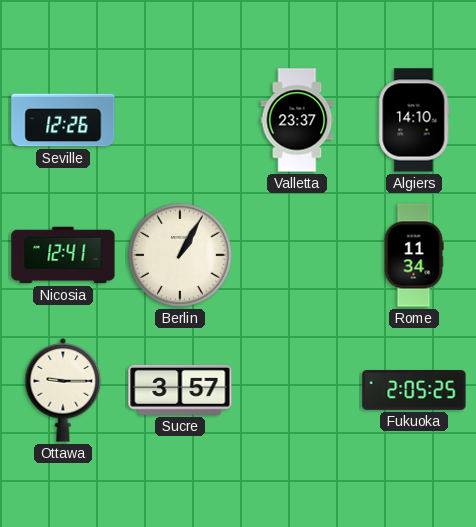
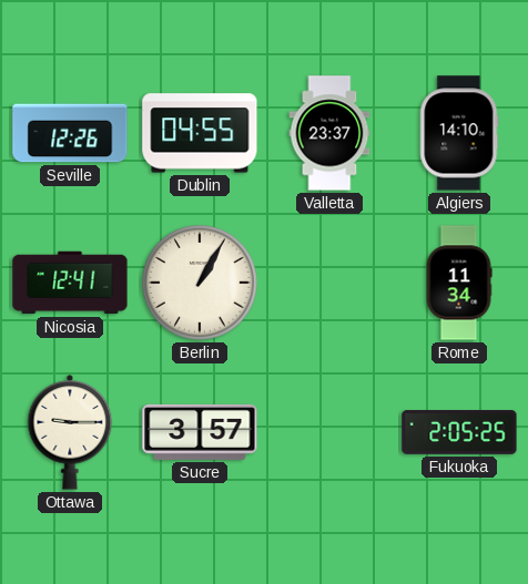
Dublin: none -> 04:55 (200, 133)
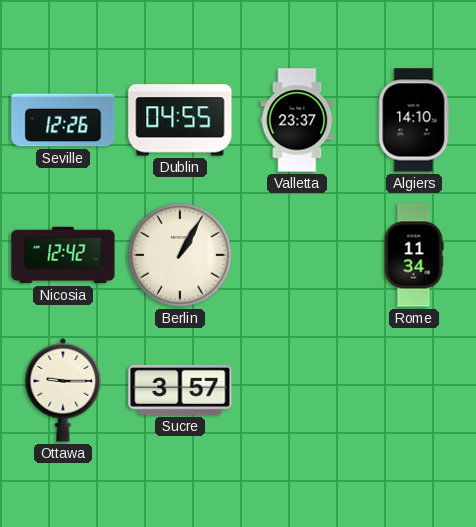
Nicosia: 12:41 -> 12:42 (63, 255)
Fukuoka: 2:05 -> none (459, 432)
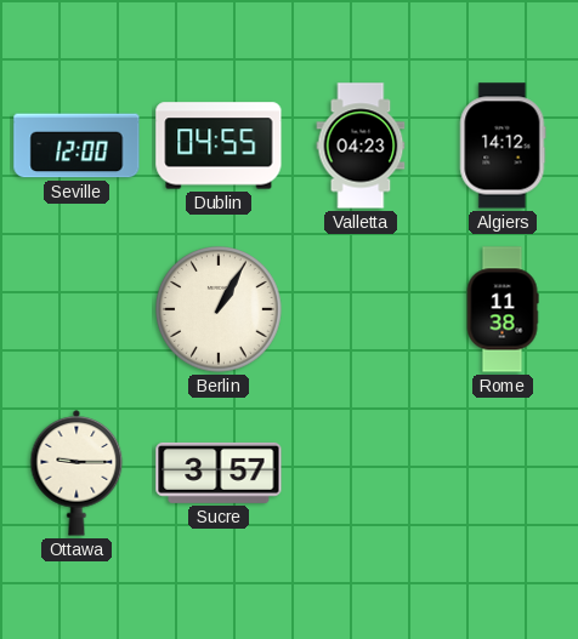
Seville: 12:26 -> 12:00 (76, 146)
Valletta: 23:37 -> 04:23 (361, 146)
Algiers: 14:10 -> 14:12 (503, 146)
Nicosia: 12:42 -> none (63, 255)
Rome: 11:34 -> 11:38 (503, 309)
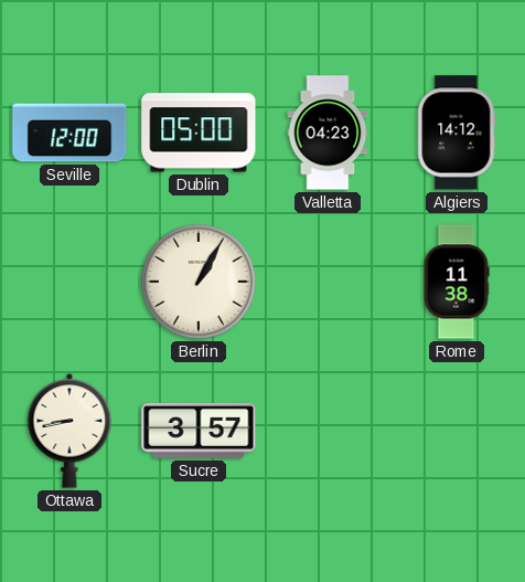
Dublin: 04:55 -> 05:00 (199, 133)
Ottawa: 9:15 -> 8:43 (69, 431)
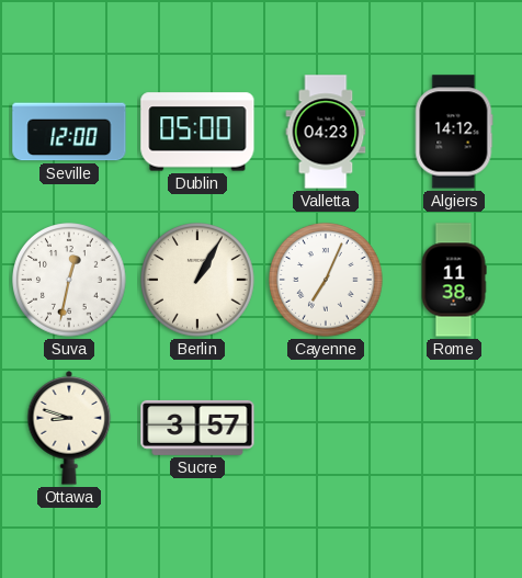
Suva: none -> 12:32 (69, 280)
Cayenne: none -> 7:04 (326, 280)
Ottawa: 8:43 -> 8:48 (69, 428)
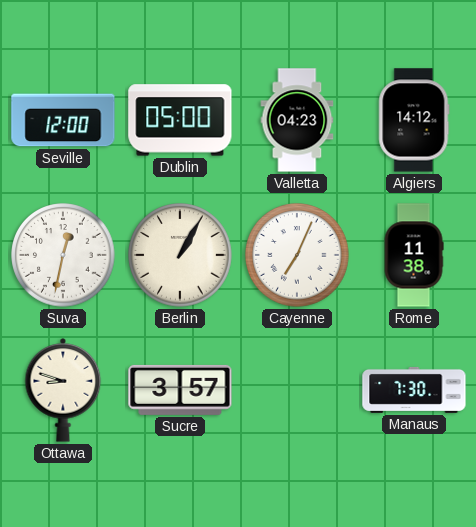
Manaus: none -> 7:30 (414, 390)
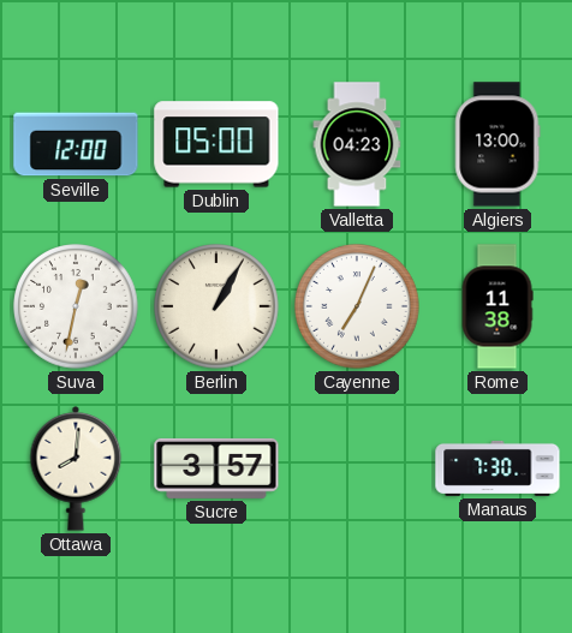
Algiers: 14:12 -> 13:00 (497, 144)
Ottawa: 8:48 -> 8:01 (76, 468)
